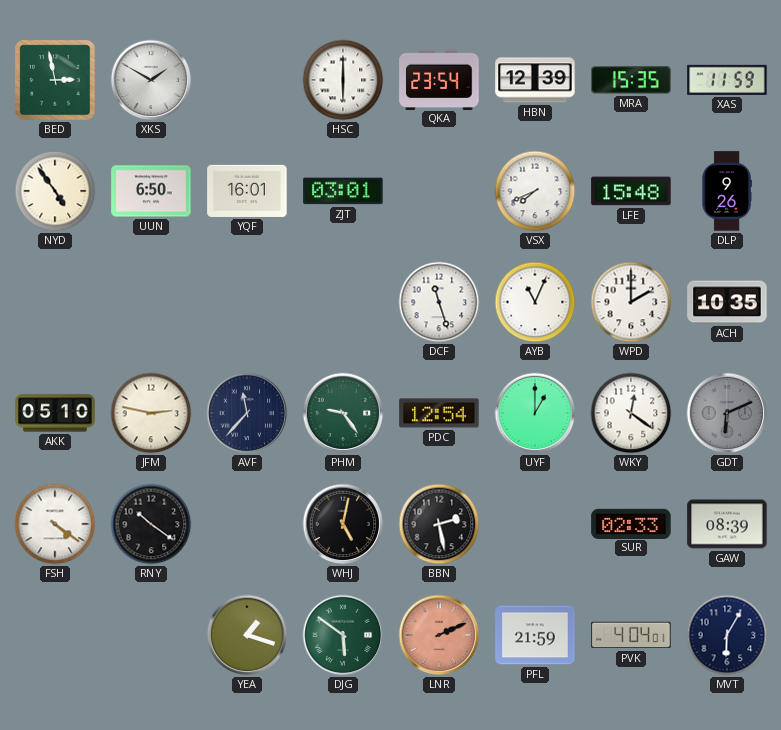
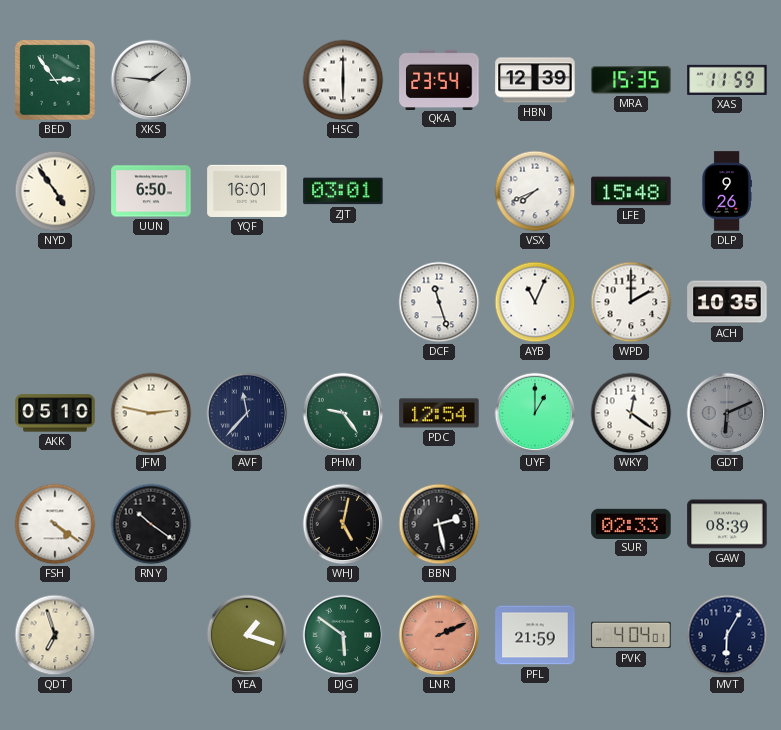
BED: 2:58 -> 2:54 (55, 80)
XKS: 1:50 -> 1:46 (151, 80)
QDT: none -> 6:57 (55, 635)
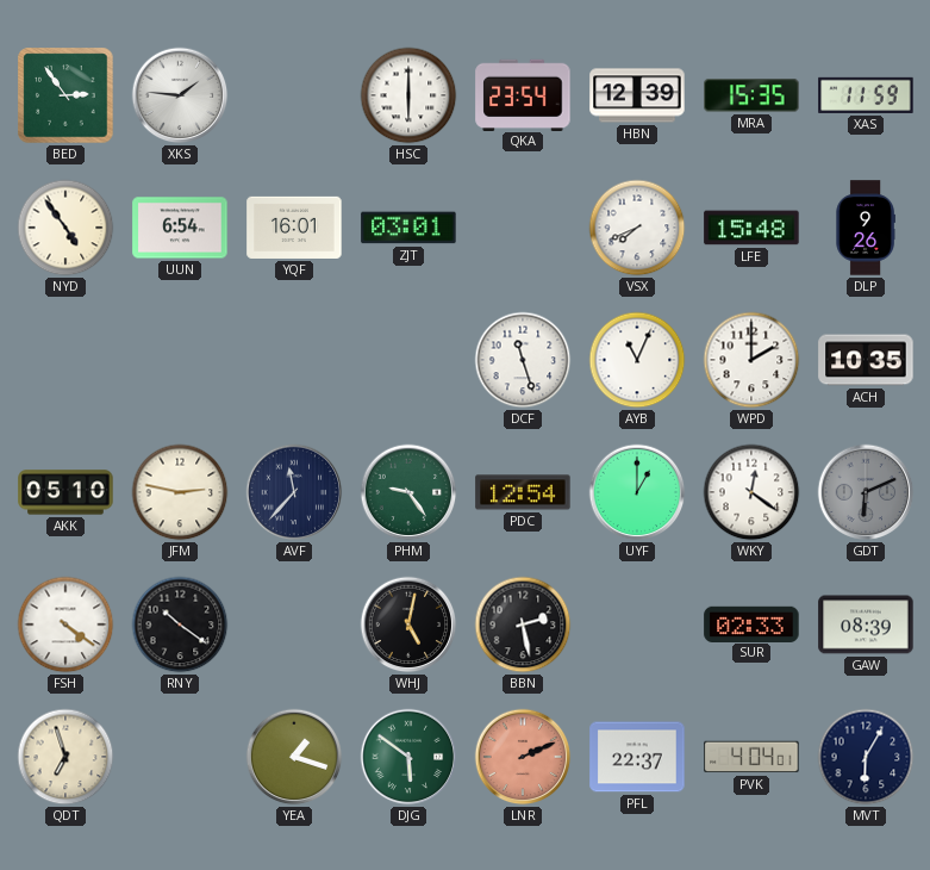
UUN: 6:50 -> 6:54 (180, 228)
PFL: 21:59 -> 22:37 (637, 757)
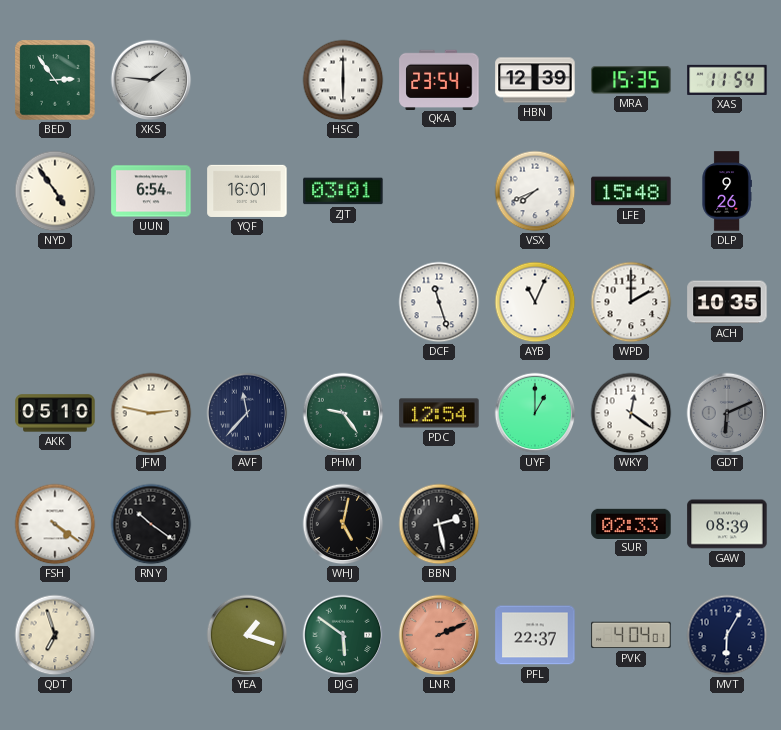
XAS: 11:59 -> 11:54 (727, 80)
